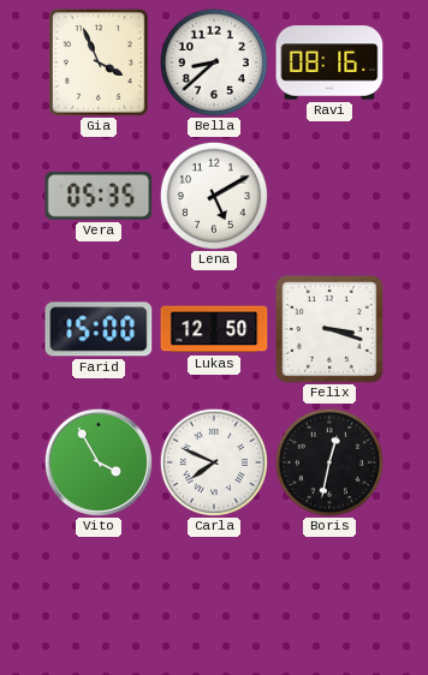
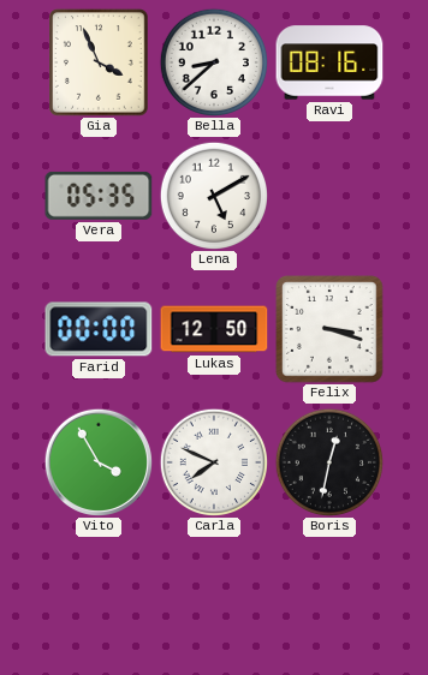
Farid: 15:00 -> 00:00 (99, 329)
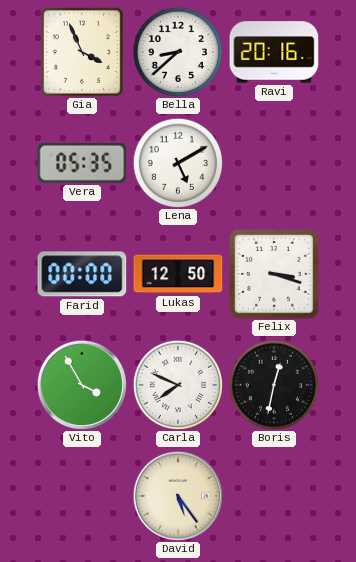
Ravi: 08:16 -> 20:16 (274, 52)
David: none -> 5:24 (177, 495)
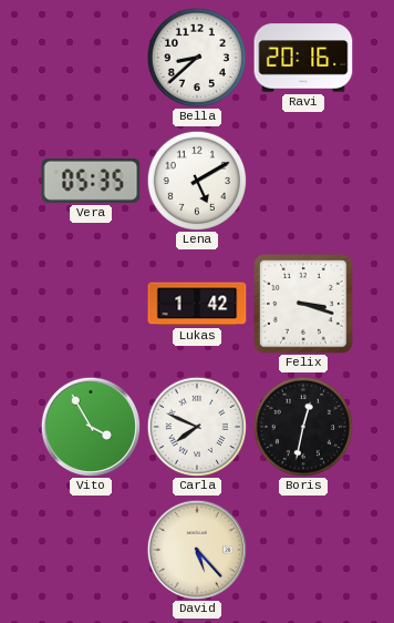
Gia: 3:56 -> none (82, 52)
Farid: 00:00 -> none (82, 274)
Lukas: 12:50 -> 1:42 (197, 304)
David: 5:24 -> 5:23 (196, 549)
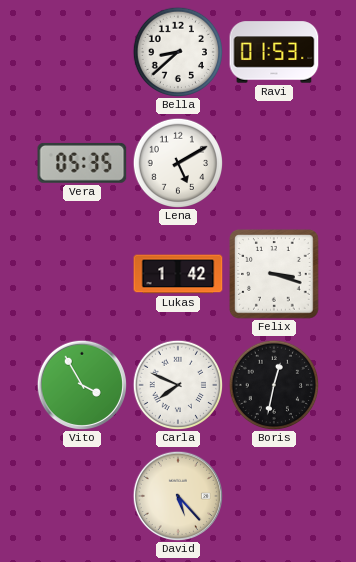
Ravi: 20:16 -> 01:53 (274, 52)
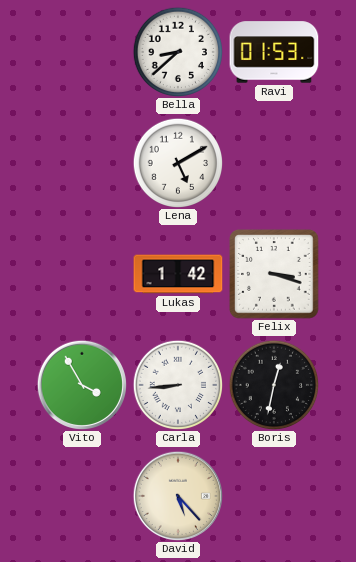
Vera: 05:35 -> none (82, 163)
Carla: 7:49 -> 8:44 (177, 384)
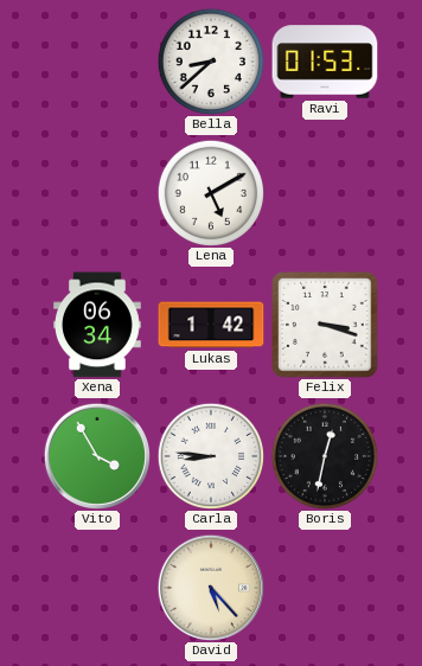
Xena: none -> 06:34 (98, 325)
Carla: 8:44 -> 8:46 (210, 455)
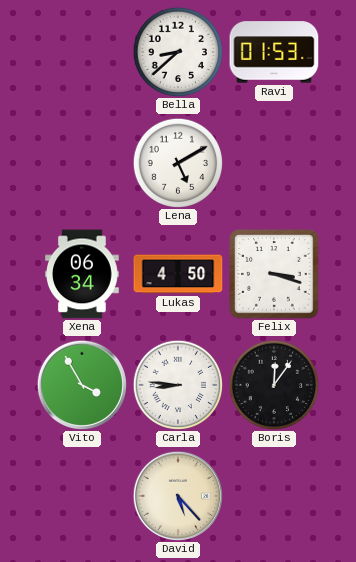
Lukas: 1:42 -> 4:50 (178, 274)
Boris: 12:32 -> 12:06 (273, 384)
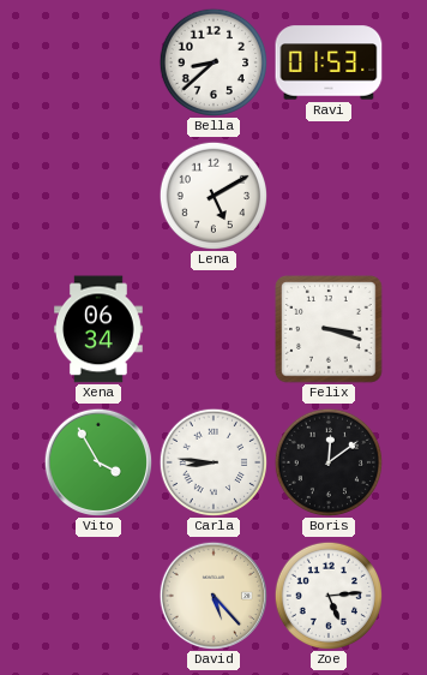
Lukas: 4:50 -> none (178, 274)
Boris: 12:06 -> 12:09 (327, 461)
Zoe: none -> 5:14 (327, 595)
